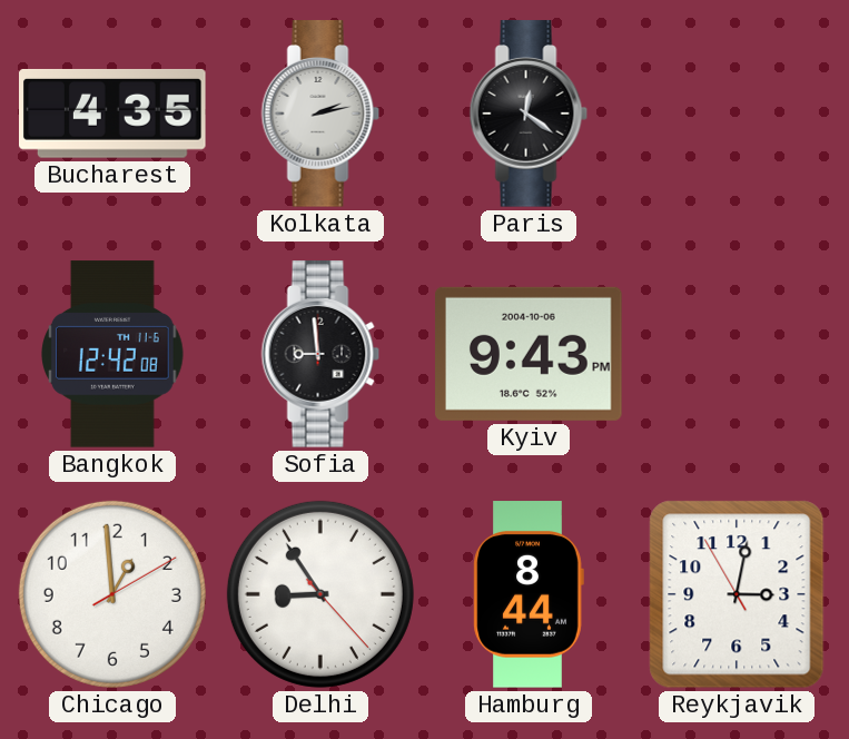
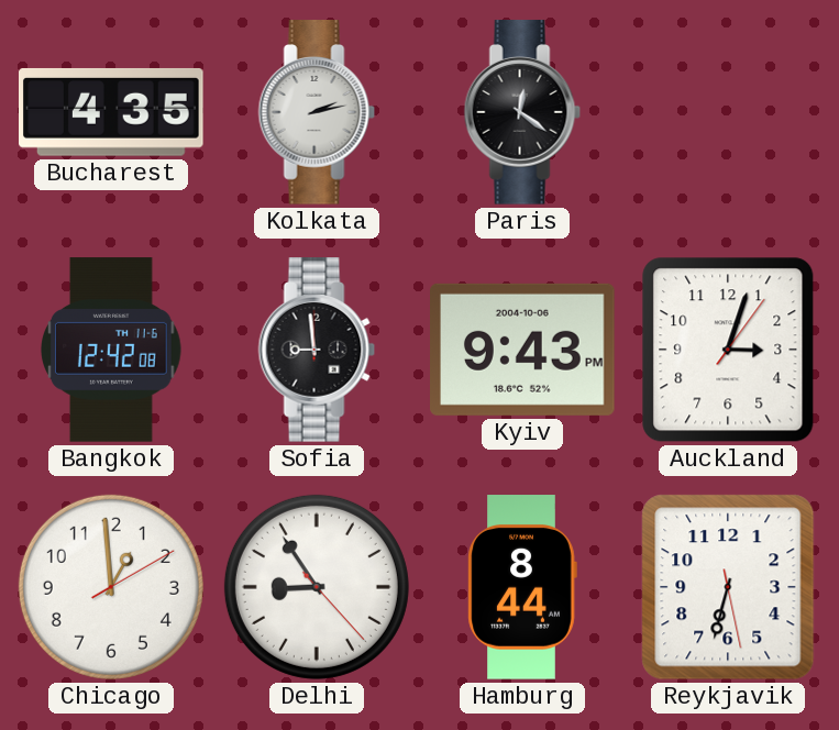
Auckland: none -> 3:03 (728, 350)
Reykjavik: 3:01 -> 6:32 (728, 587)
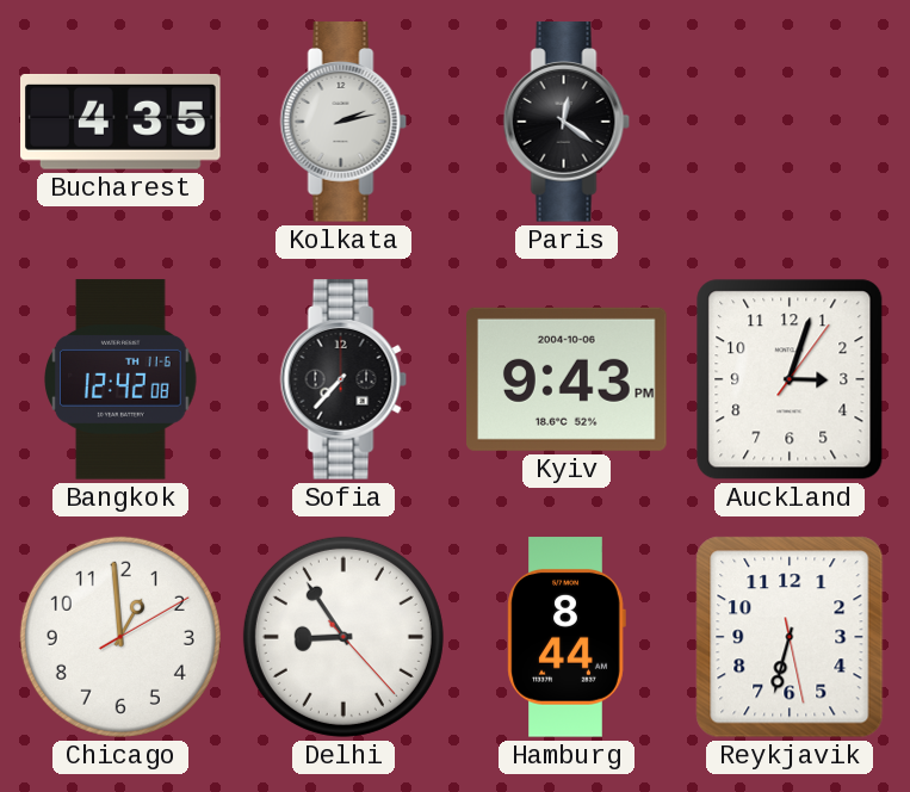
Sofia: 8:59 -> 7:37 (343, 379)
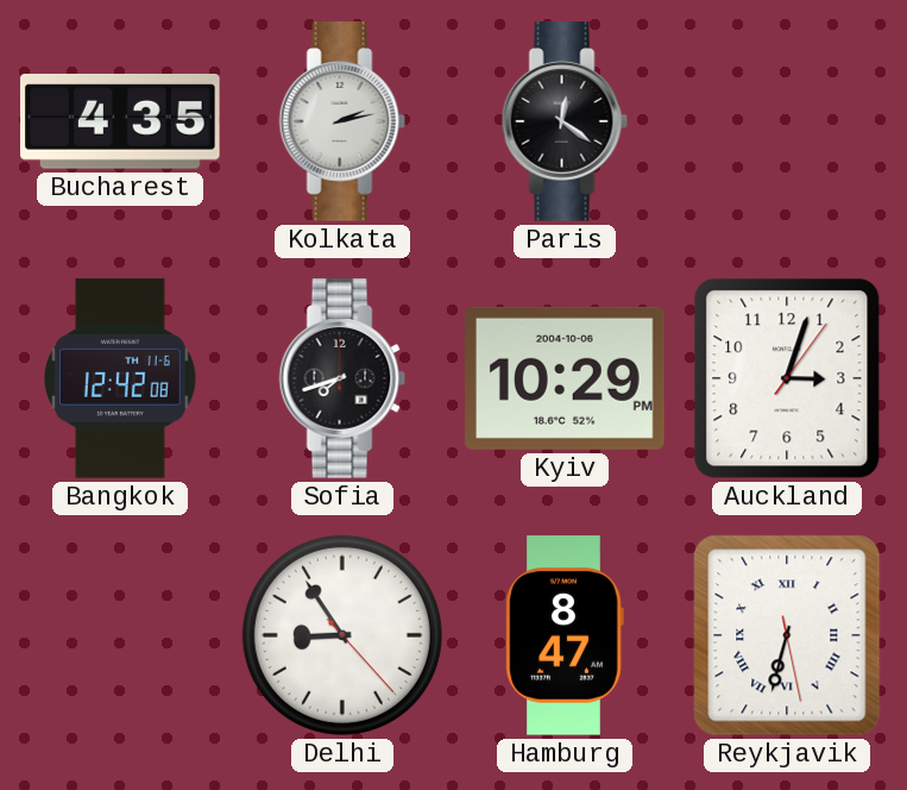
Sofia: 7:37 -> 7:42 (342, 378)
Kyiv: 9:43 -> 10:29 (566, 378)
Chicago: 12:59 -> none (120, 637)
Hamburg: 8:44 -> 8:47 (565, 635)
Reykjavik numerals: Arabic -> Roman (787, 635)
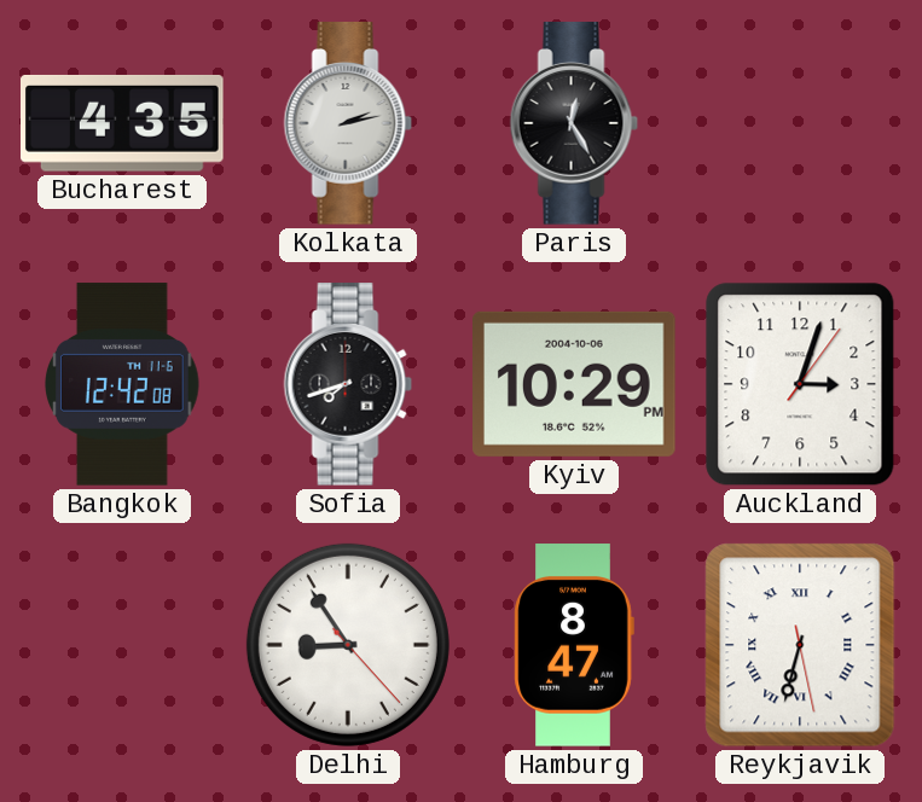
Paris: 12:21 -> 12:25 (574, 123)
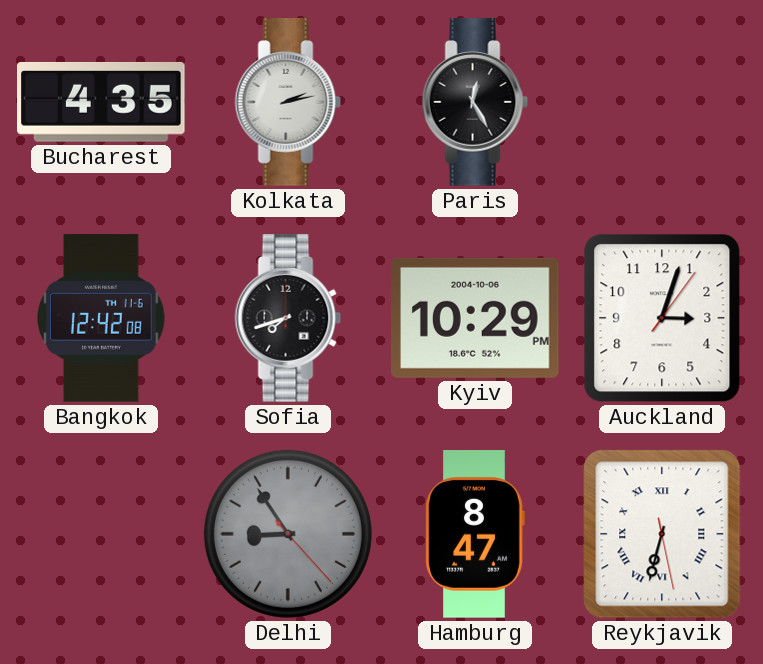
Delhi dial: white -> grey (288, 534)
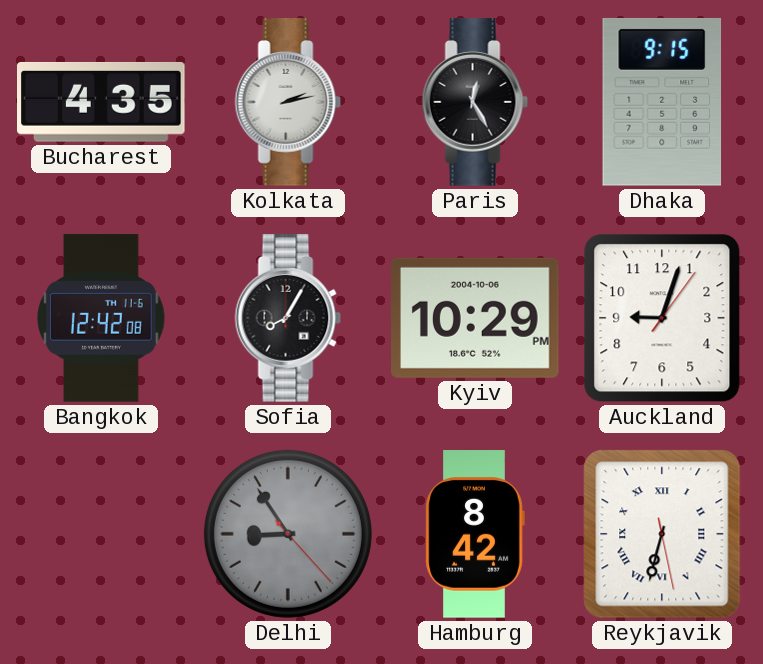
Dhaka: none -> 9:15 (662, 102)
Sofia: 7:42 -> 8:05 (288, 318)
Auckland: 3:03 -> 9:03 (662, 318)
Hamburg: 8:47 -> 8:42 (475, 534)
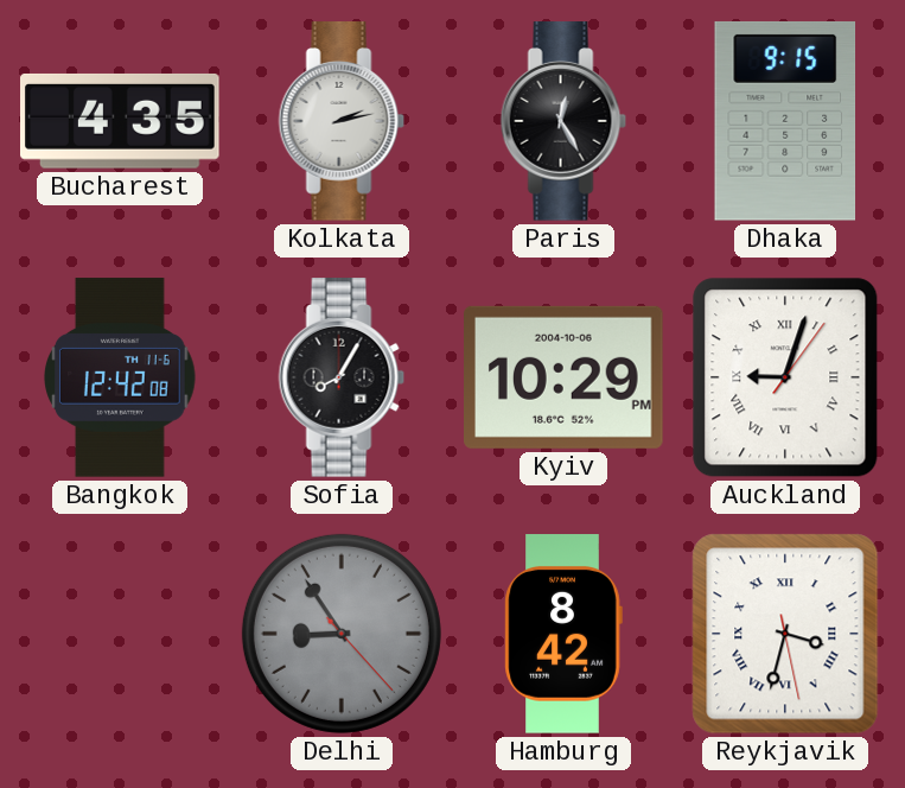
Auckland numerals: Arabic -> Roman (785, 377)
Reykjavik: 6:32 -> 3:32 (785, 634)
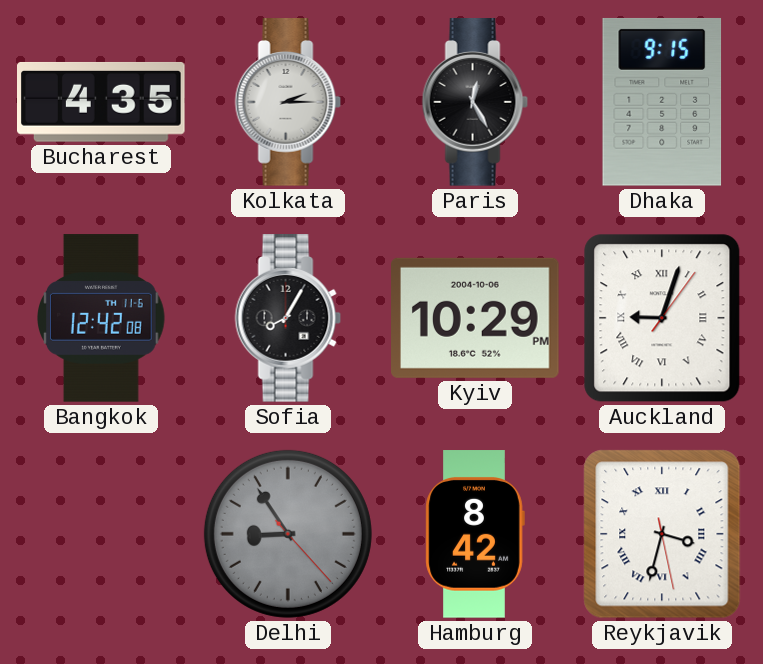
Kolkata: 2:13 -> 2:15 (288, 102)
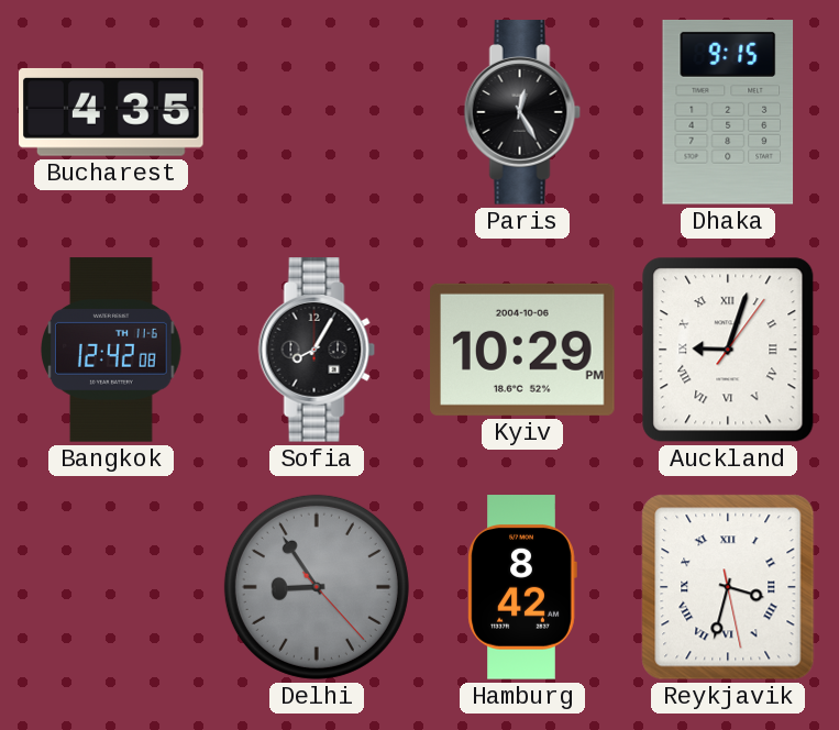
Kolkata: 2:15 -> none (288, 102)
